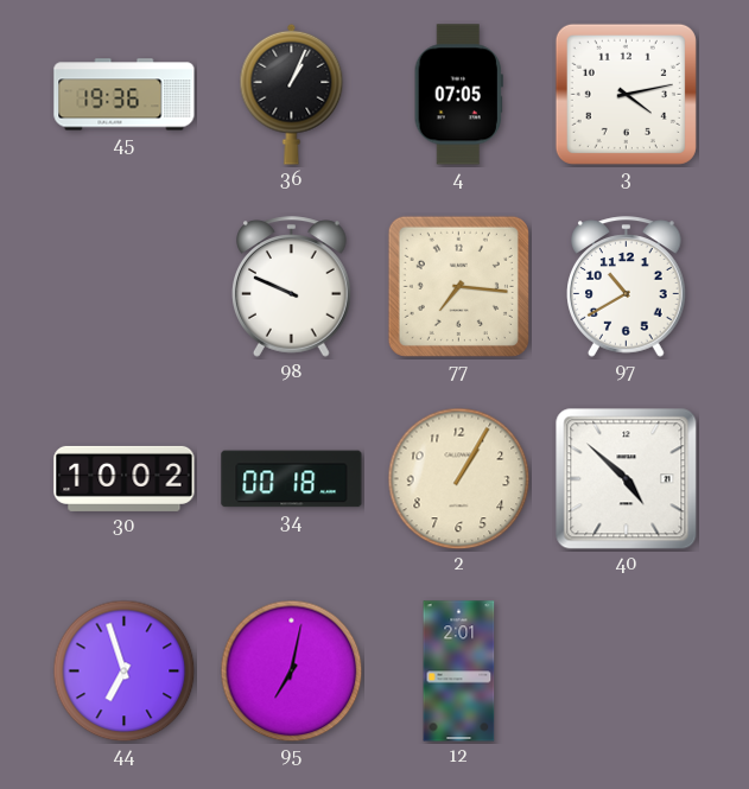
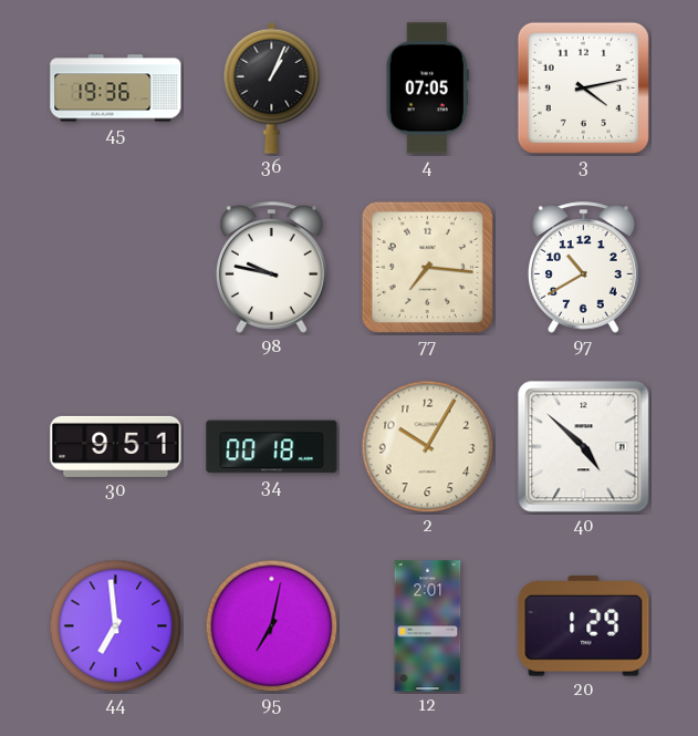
98: 9:49 -> 9:47 (272, 268)
30: 10:02 -> 9:51 (116, 446)
2: 1:05 -> 10:05 (428, 447)
44: 6:57 -> 6:59 (116, 626)
20: none -> 1:29 (584, 626)
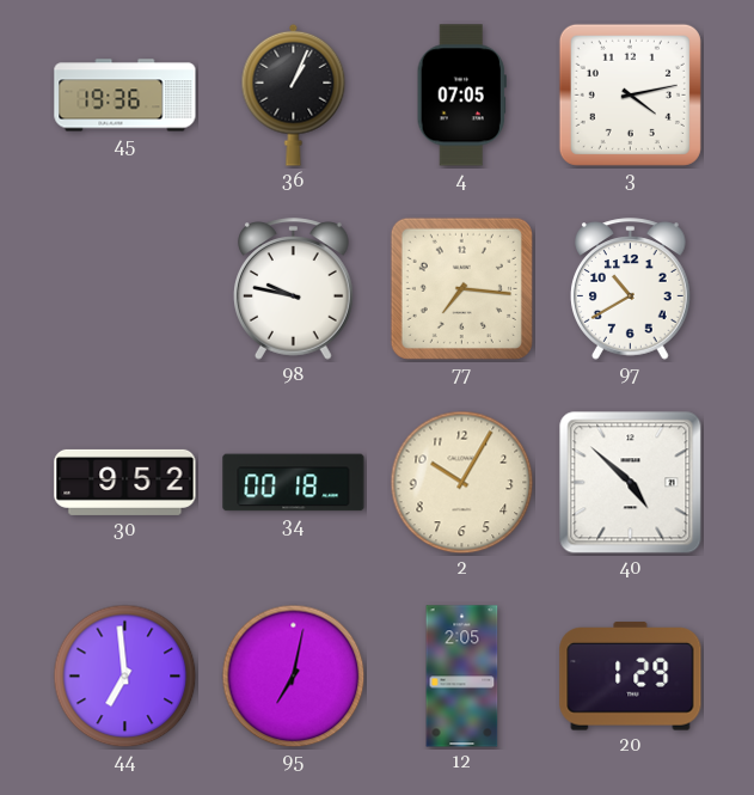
30: 9:51 -> 9:52 (125, 482)
12: 2:01 -> 2:05 (462, 677)
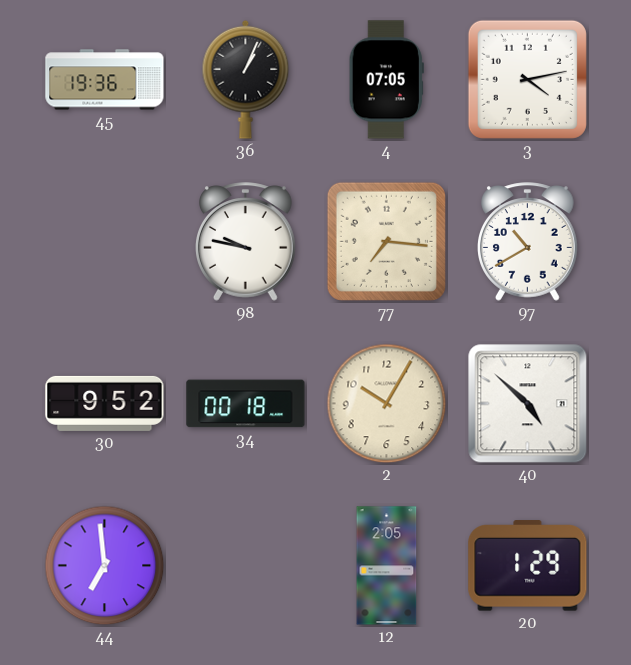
95: 7:02 -> none (294, 677)
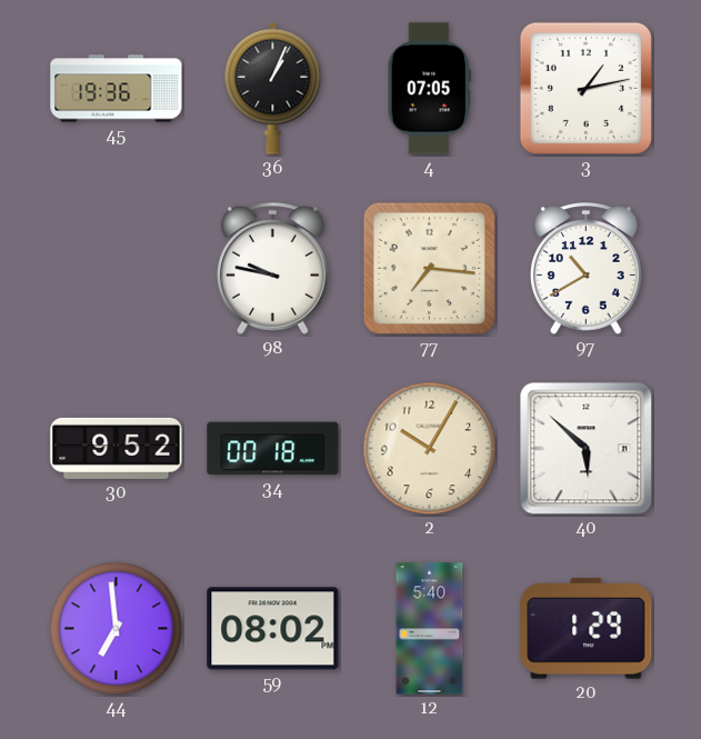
3: 4:13 -> 1:13 (585, 88)
40: 4:52 -> 5:52 (587, 449)
59: none -> 08:02 (273, 629)
12: 2:05 -> 5:40 (430, 629)
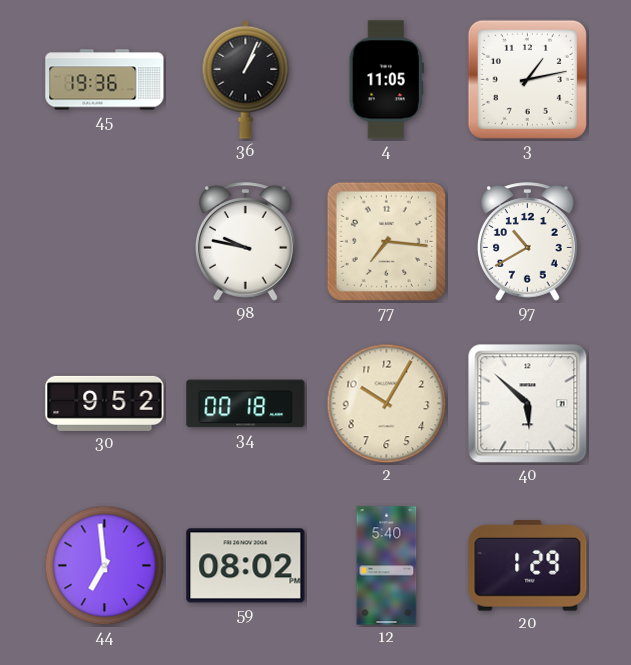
4: 07:05 -> 11:05 (386, 80)
